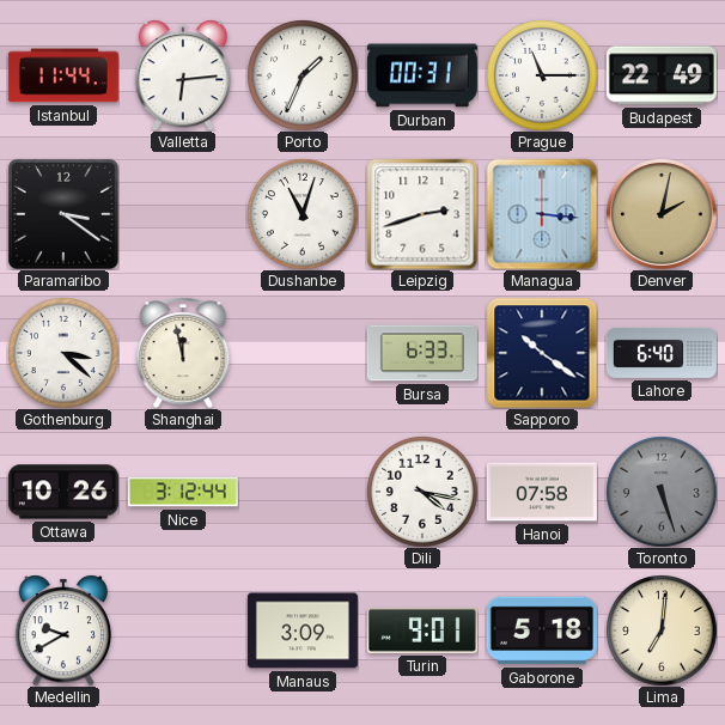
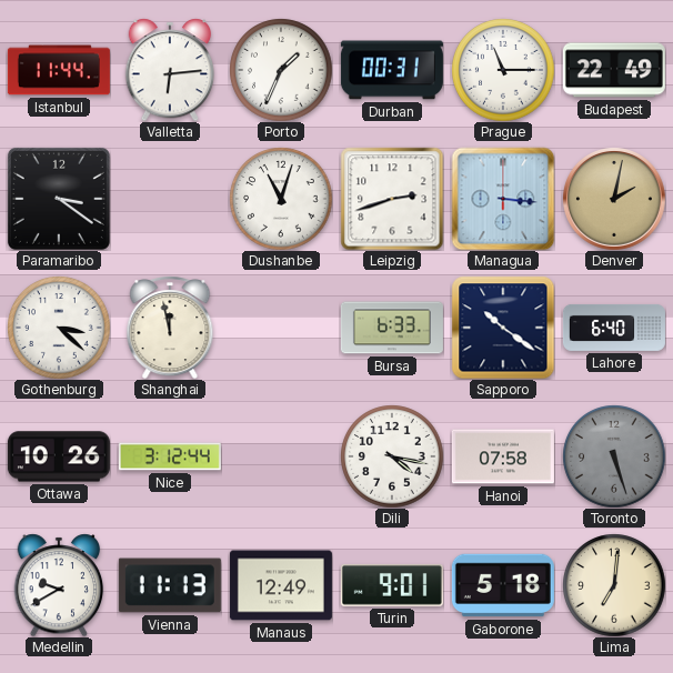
Vienna: none -> 11:13 (170, 585)
Manaus: 3:09 -> 12:49 (281, 585)
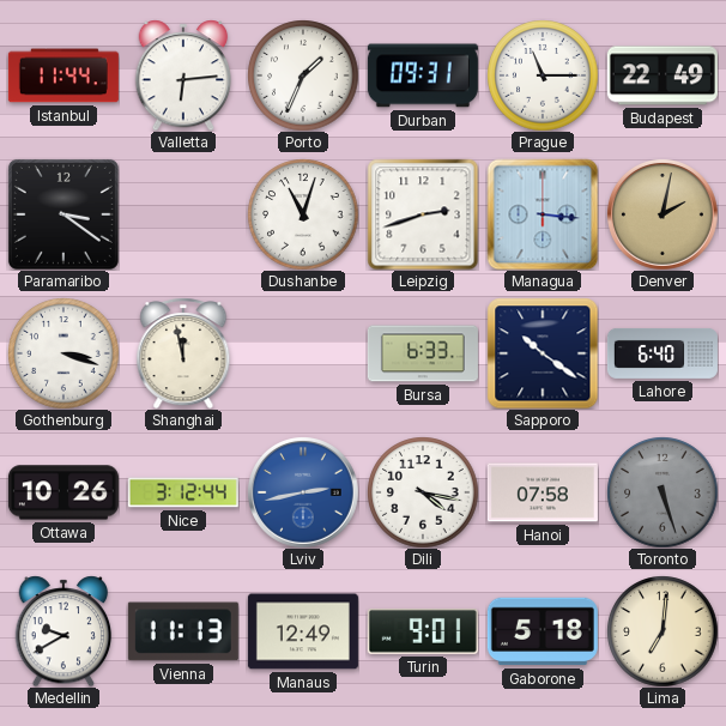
Durban: 00:31 -> 09:31 (423, 75)
Gothenburg: 3:22 -> 3:18 (63, 353)
Lviv: none -> 2:43 (303, 492)
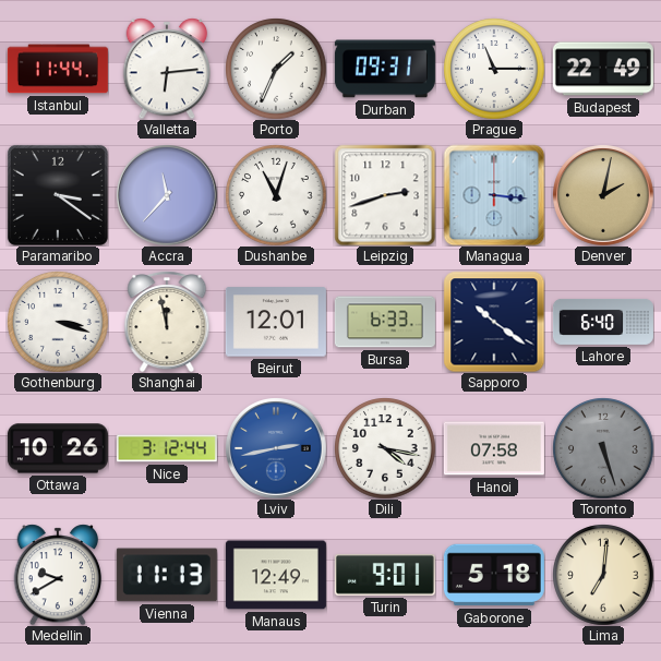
Accra: none -> 11:37 (167, 195)
Beirut: none -> 12:01 (276, 322)
